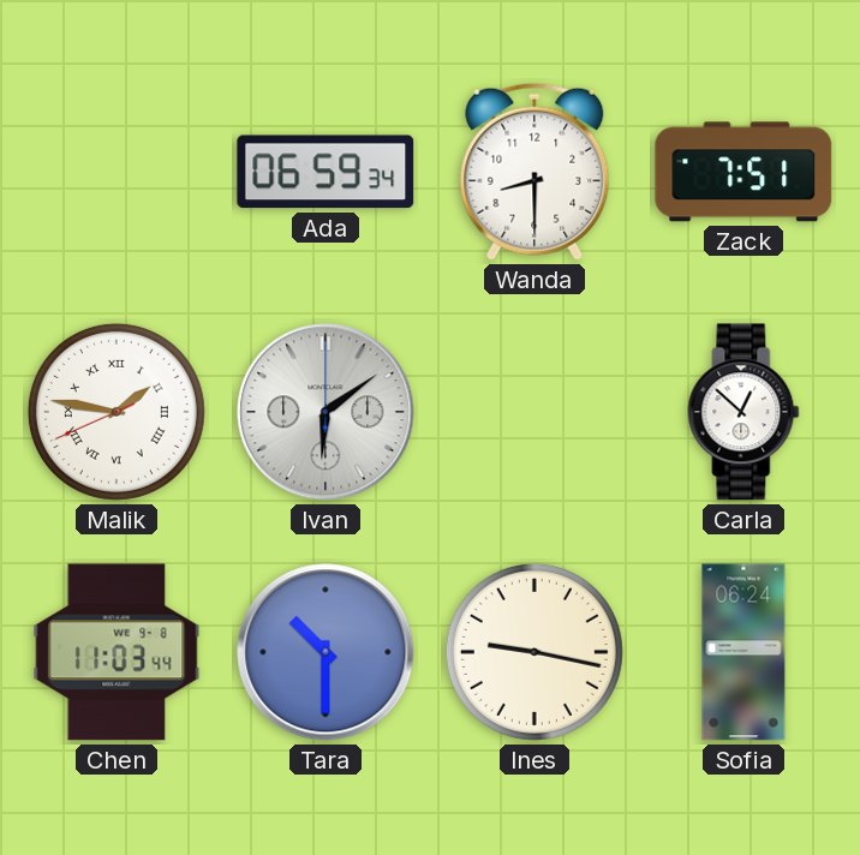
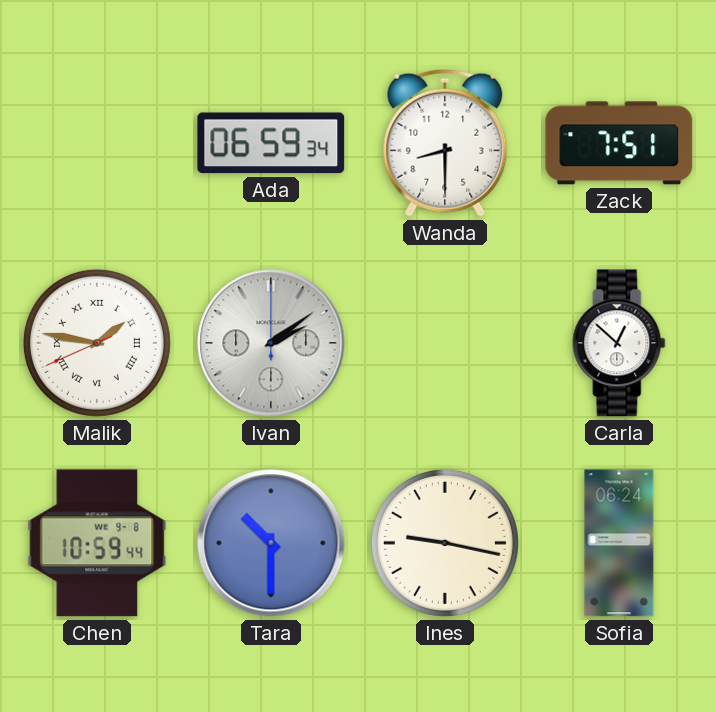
Ivan: 6:09 -> 2:09 (271, 343)
Chen: 11:03 -> 10:59 (97, 543)
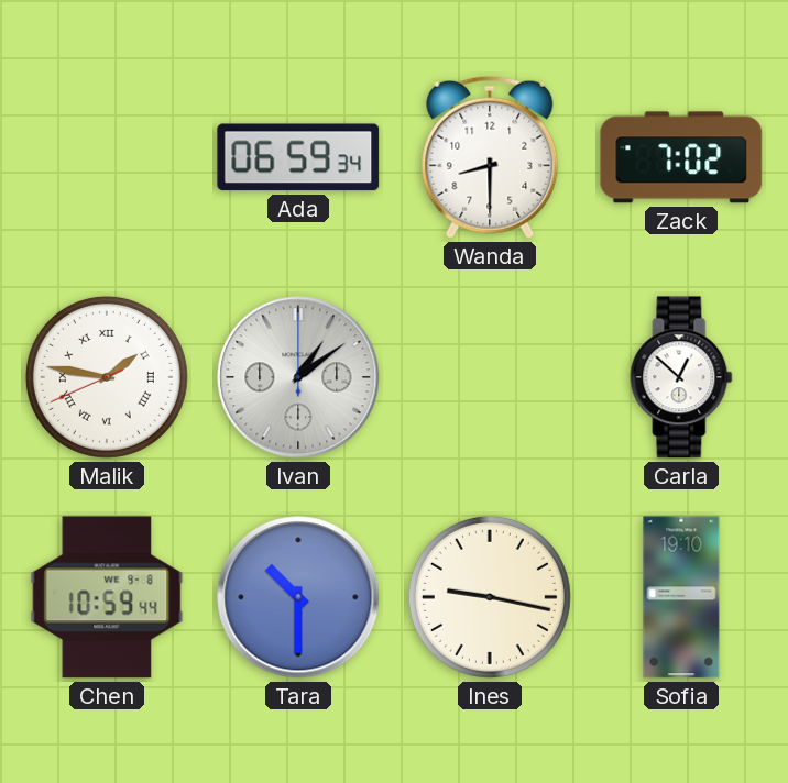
Zack: 7:51 -> 7:02 (681, 157)
Ivan: 2:09 -> 1:09 (298, 377)
Sofia: 06:24 -> 19:10 (681, 597)
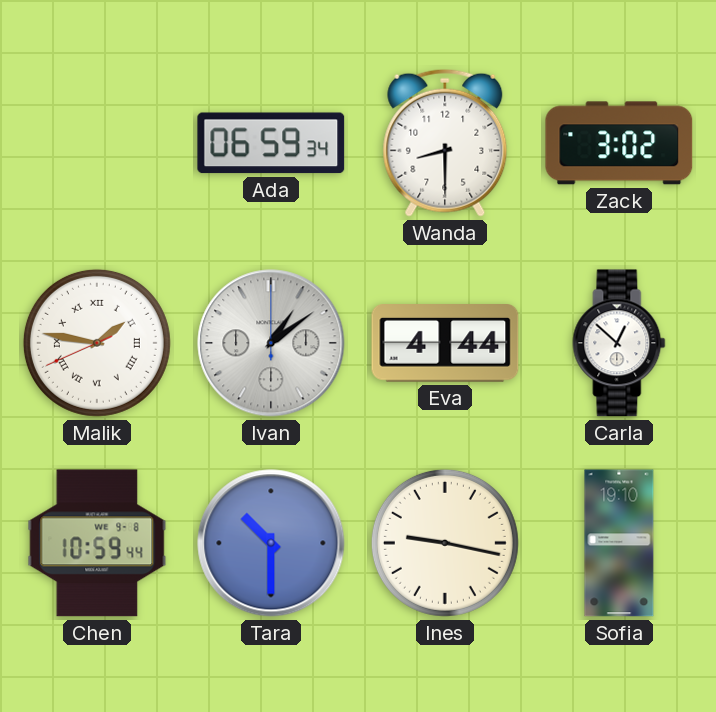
Zack: 7:02 -> 3:02 (619, 143)
Eva: none -> 4:44 (445, 344)
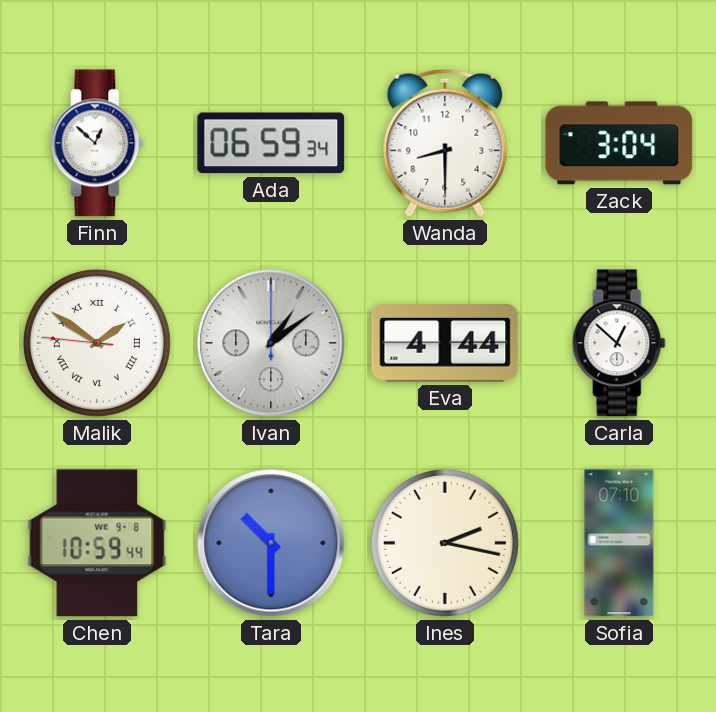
Finn: none -> 12:52 (97, 143)
Zack: 3:02 -> 3:04 (619, 143)
Malik: 1:46 -> 1:50 (97, 343)
Ines: 9:17 -> 2:17 (445, 543)
Sofia: 19:10 -> 07:10 (619, 543)
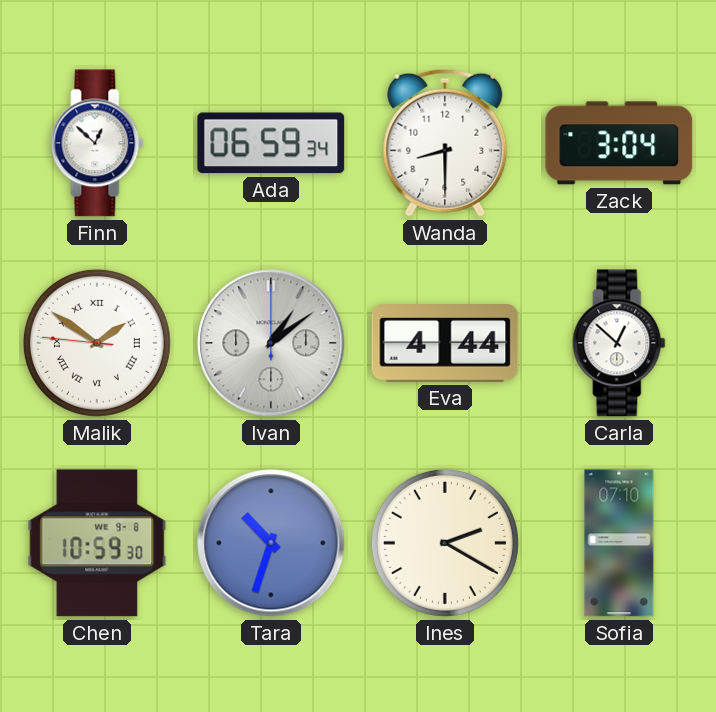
Chen: 10:59:44 -> 10:59:30 (97, 543)
Tara: 10:30 -> 10:33 (271, 543)
Ines: 2:17 -> 2:20 (445, 543)
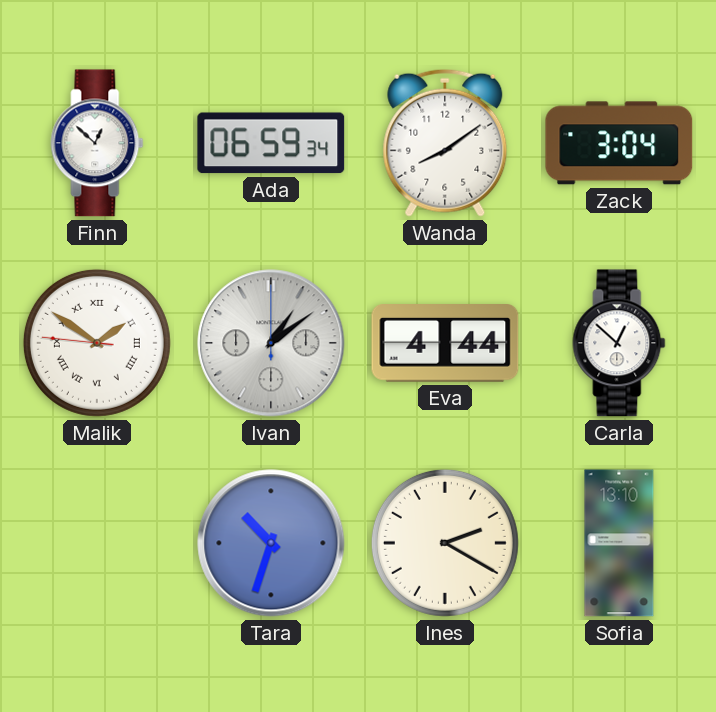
Wanda: 8:30 -> 8:09 (445, 143)
Chen: 10:59 -> none (97, 543)
Sofia: 07:10 -> 13:10 (619, 543)
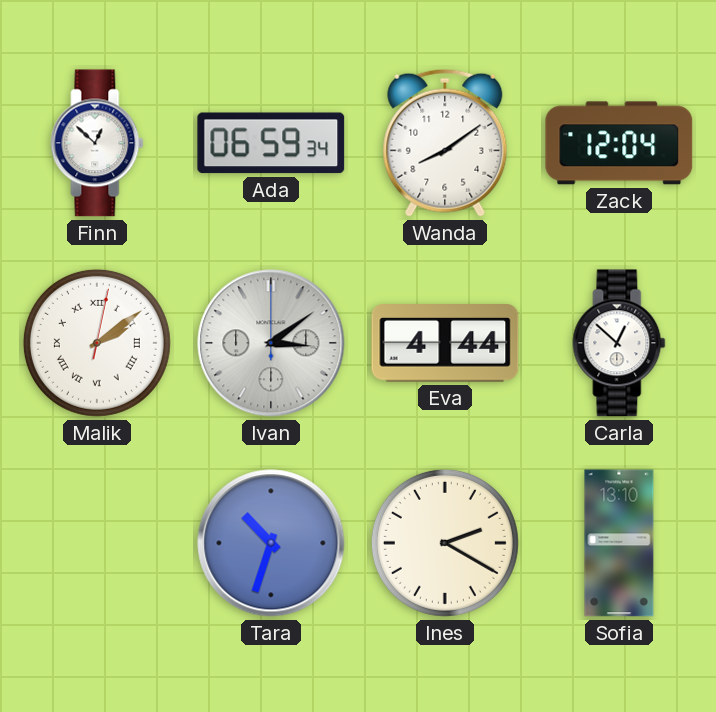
Zack: 3:04 -> 12:04 (619, 143)
Malik: 1:50 -> 2:09 (97, 343)
Ivan: 1:09 -> 3:09 (271, 343)
